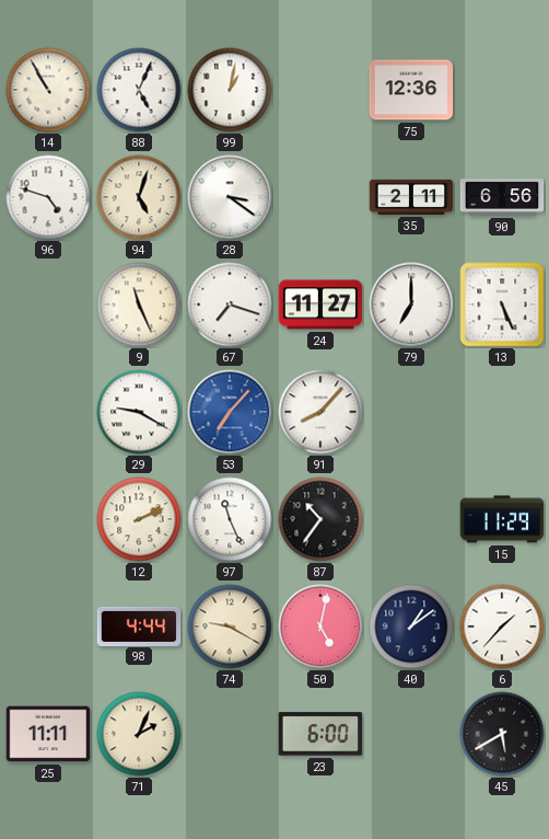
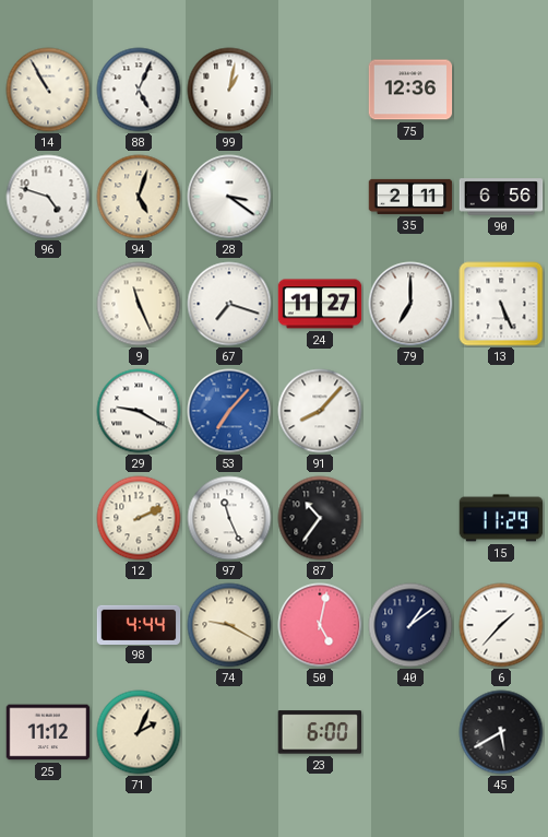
25: 11:11 -> 11:12 (48, 732)
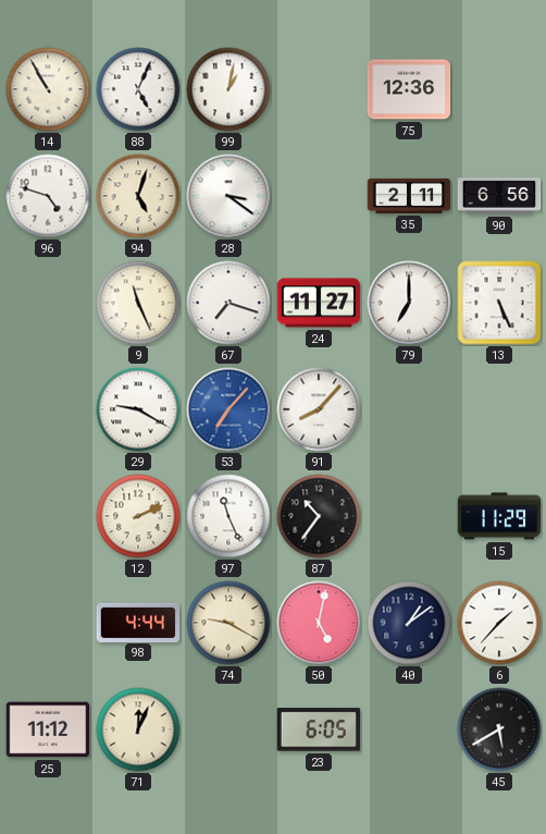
71: 2:04 -> 12:04 (138, 729)
23: 6:00 -> 6:05 (319, 729)
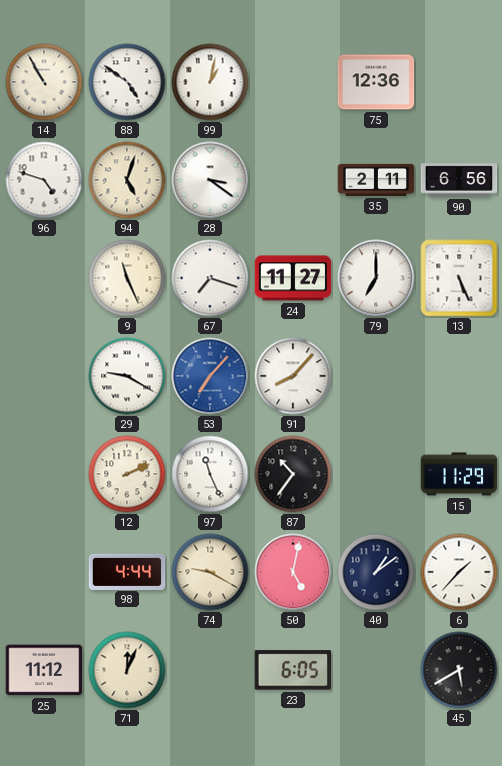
88: 5:04 -> 4:51 (127, 82)
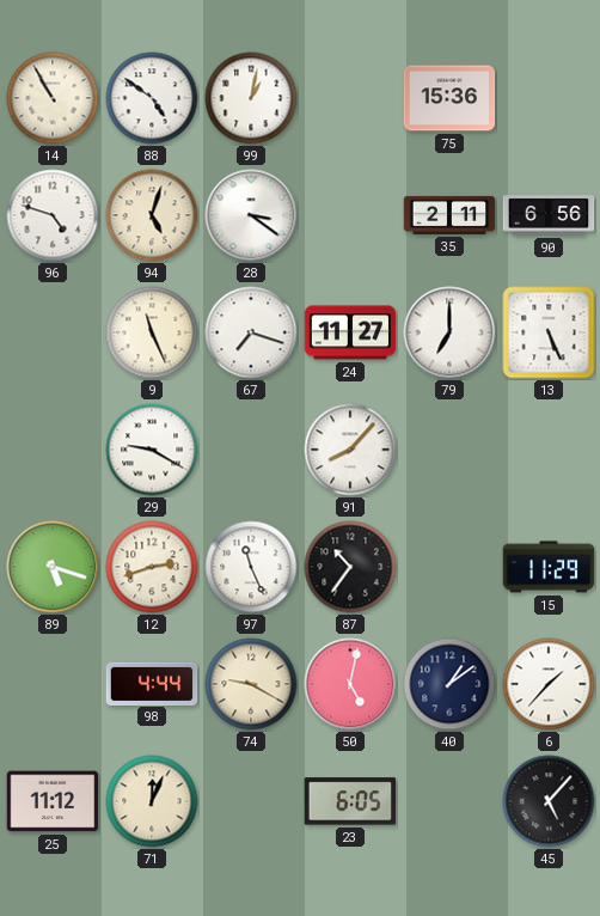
75: 12:36 -> 15:36 (449, 98)
53: 7:07 -> none (210, 376)
89: none -> 5:18 (53, 567)
12: 2:11 -> 2:42 (152, 567)
45: 5:40 -> 5:07 (549, 801)
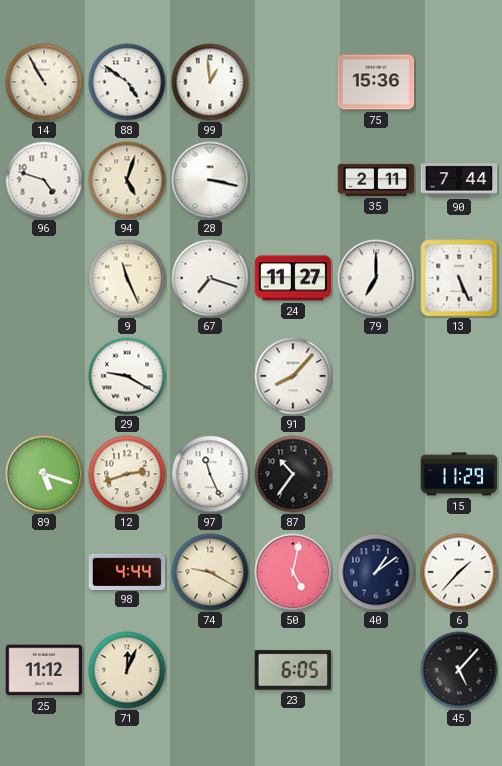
99: 1:02 -> 12:59 (210, 82)
28: 3:21 -> 3:17 (210, 180)
90: 6:56 -> 7:44 (459, 180)
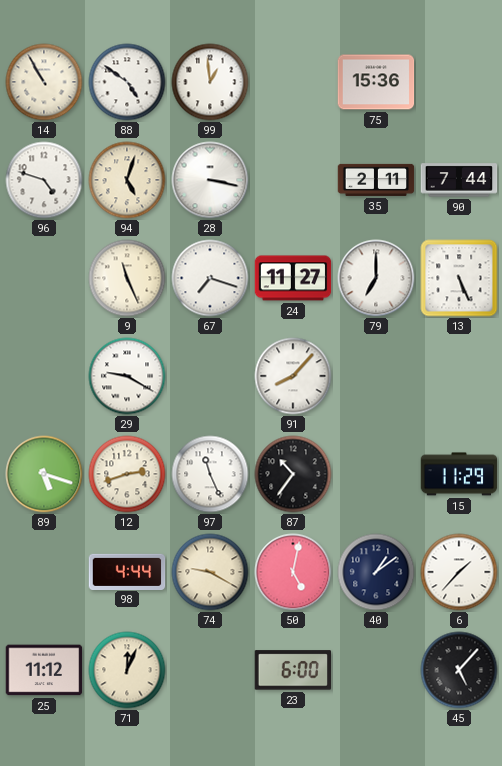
23: 6:05 -> 6:00 (293, 670)
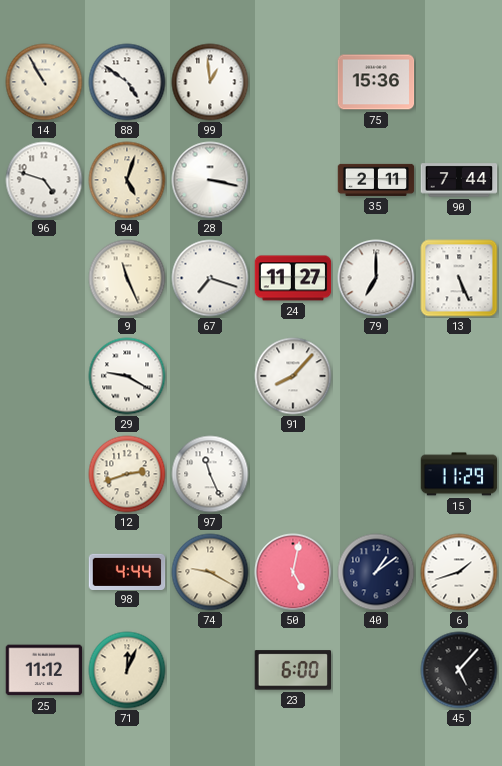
89: 5:18 -> none (44, 474)
87: 10:36 -> none (293, 474)
6: 1:37 -> 1:42 (459, 572)
